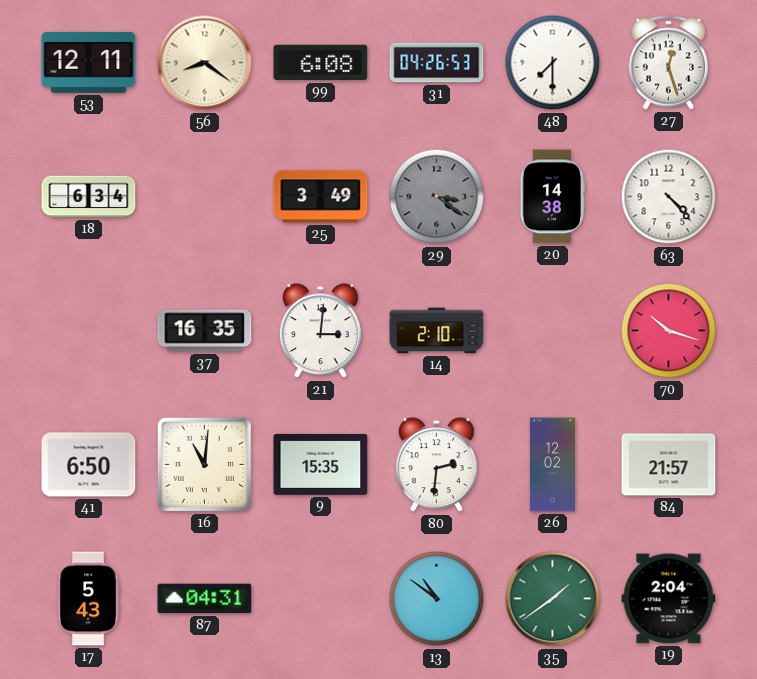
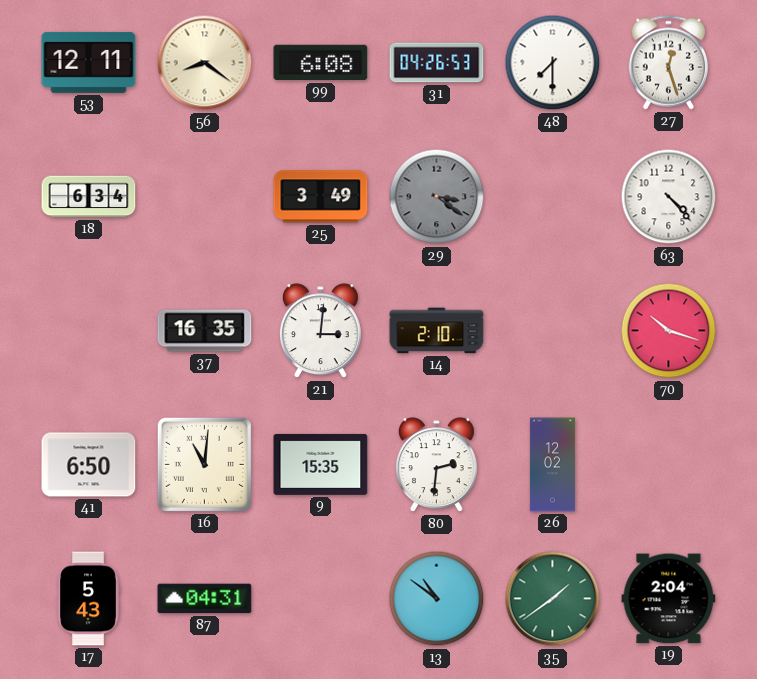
20: 14:38 -> none (553, 197)
84: 21:57 -> none (669, 465)
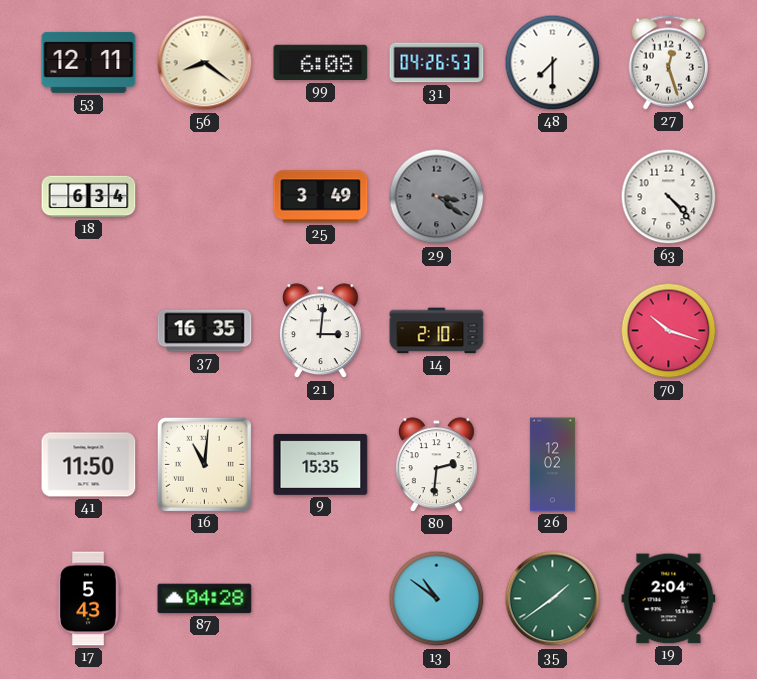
41: 6:50 -> 11:50 (89, 465)
87: 04:31 -> 04:28 (205, 599)
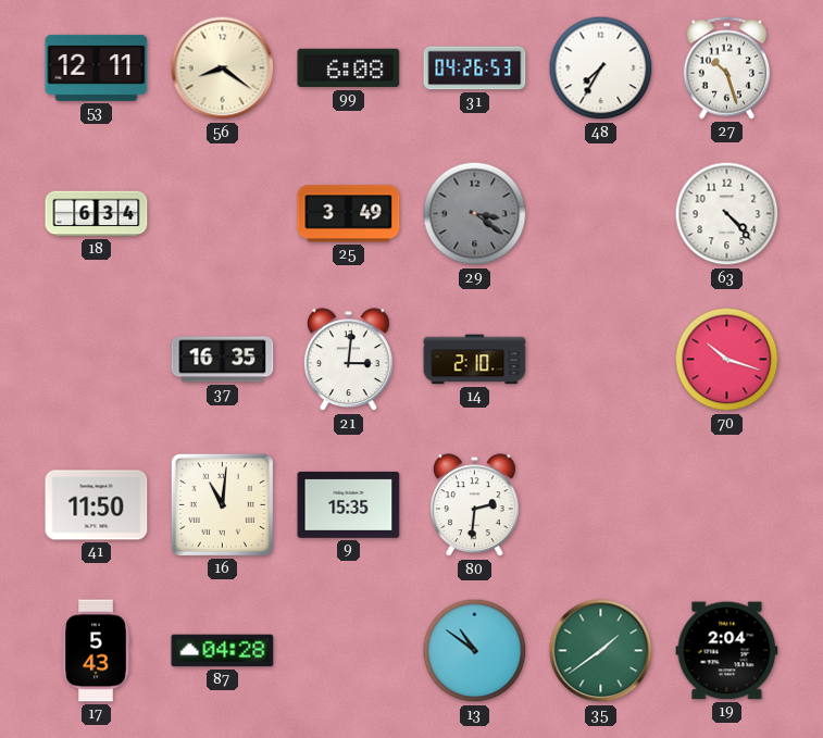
48: 7:30 -> 7:35 (601, 68)
27: 12:27 -> 10:27 (726, 68)
26: 12:02 -> none (552, 465)
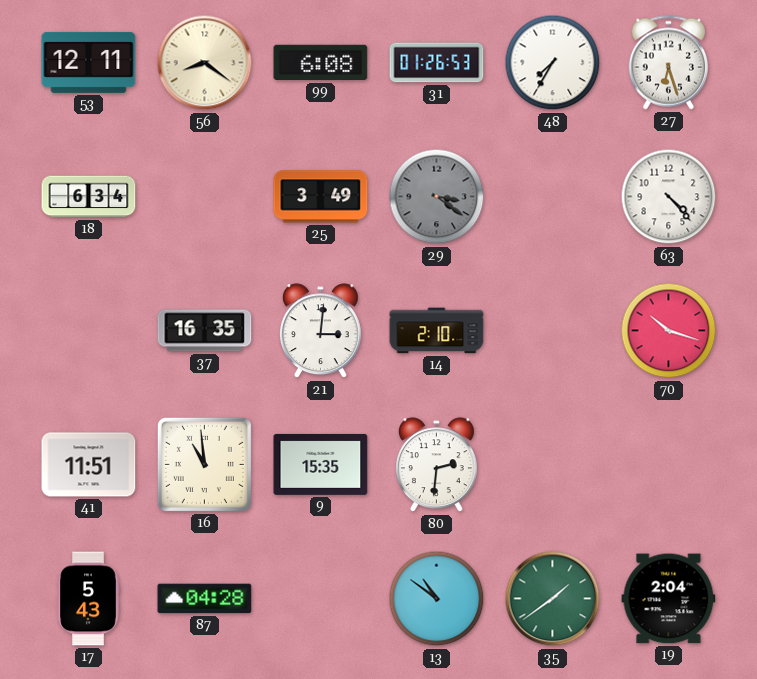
31: 04:26 -> 01:26 (437, 63)
27: 10:27 -> 6:27 (668, 63)
41: 11:50 -> 11:51 (89, 465)
16: 11:01 -> 10:59 (204, 464)
